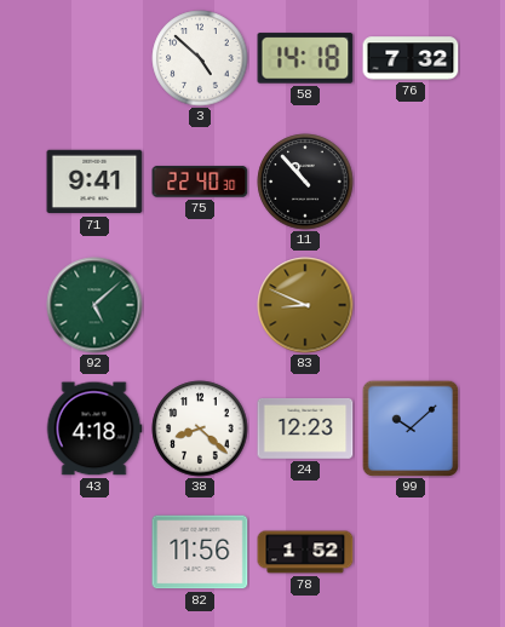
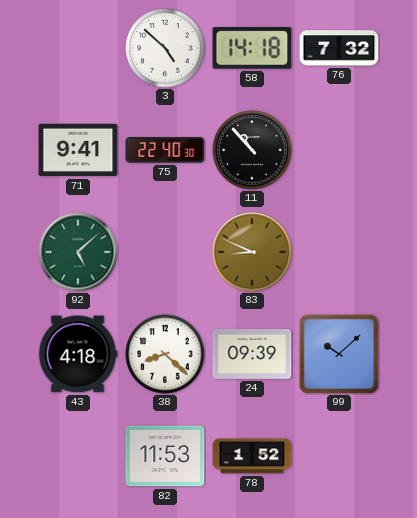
24: 12:23 -> 09:39 (252, 354)
82: 11:56 -> 11:53 (165, 456)
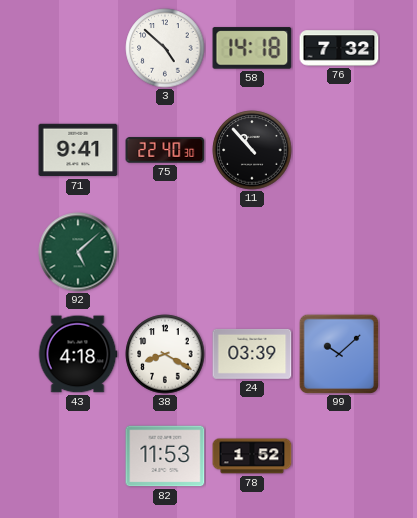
83: 8:49 -> none (252, 252)
38: 8:22 -> 8:20 (165, 354)
24: 09:39 -> 03:39 (252, 354)
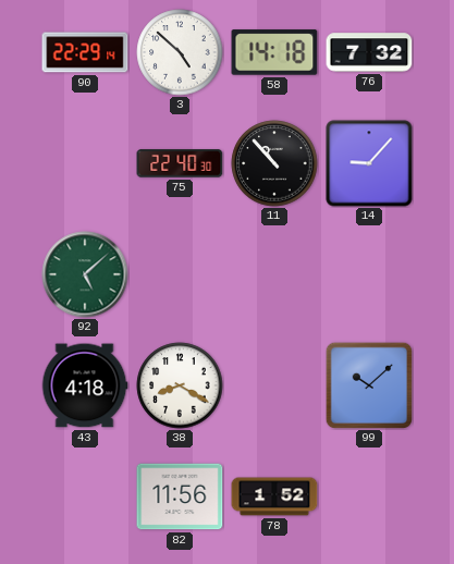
90: none -> 22:29 (85, 52)
71: 9:41 -> none (78, 150)
14: none -> 9:07 (369, 163)
24: 03:39 -> none (252, 354)
82: 11:53 -> 11:56 (180, 496)
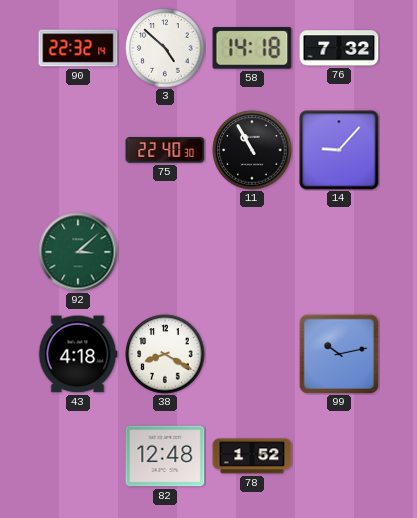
90: 22:29 -> 22:32 (78, 48)
11: 10:53 -> 10:55 (252, 150)
92: 5:08 -> 3:08 (78, 252)
99: 10:08 -> 10:13 (339, 354)
82: 11:56 -> 12:48 (165, 456)
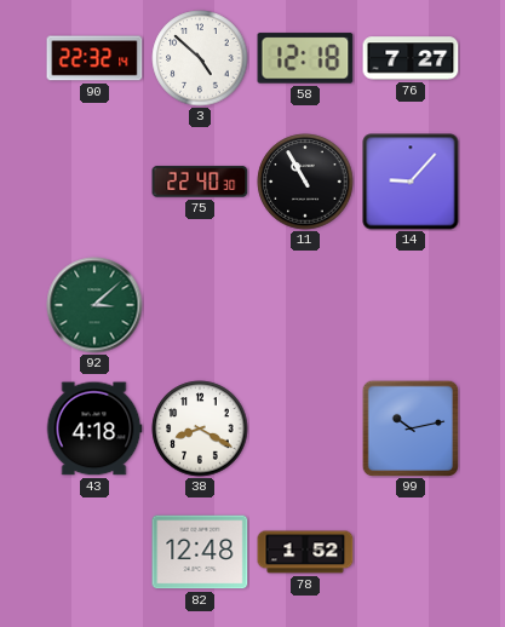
58: 14:18 -> 12:18 (305, 58)
76: 7:32 -> 7:27 (411, 58)
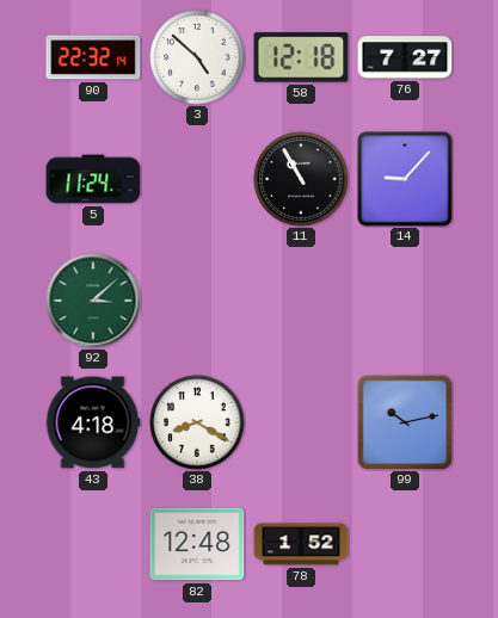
5: none -> 11:24 (93, 179)
75: 22:40 -> none (200, 182)
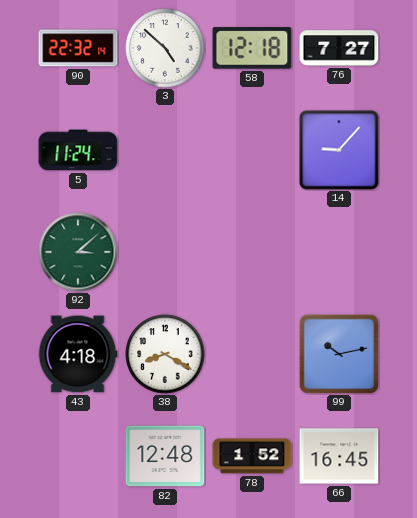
11: 10:55 -> none (301, 179)
66: none -> 16:45 (339, 456)
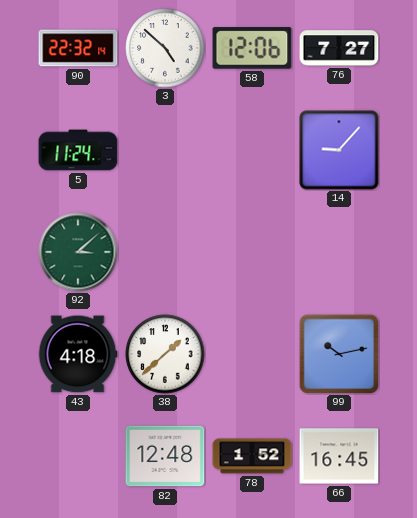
58: 12:18 -> 12:06 (252, 48)
38: 8:20 -> 1:38 (165, 354)
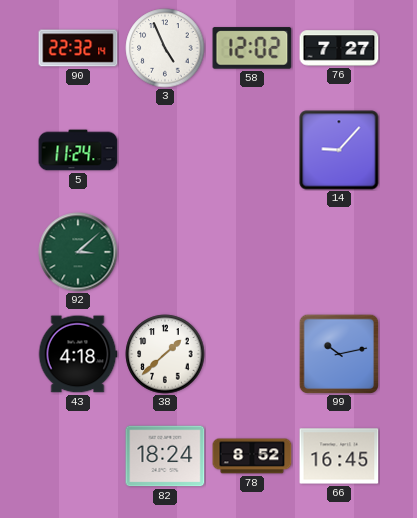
3: 4:52 -> 4:56 (165, 48)
58: 12:06 -> 12:02 (252, 48)
82: 12:48 -> 18:24 (165, 456)
78: 1:52 -> 8:52 (252, 456)
